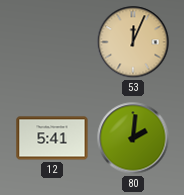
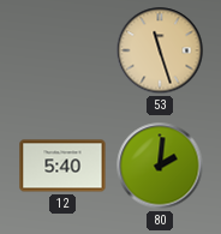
53: 12:04 -> 11:27 (160, 50)
12: 5:41 -> 5:40 (62, 166)
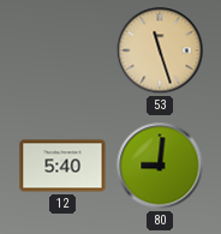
80: 2:01 -> 9:01 (160, 166)
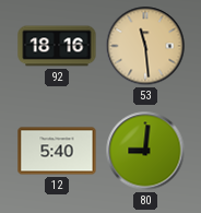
92: none -> 18:16 (57, 46)
53: 11:27 -> 11:29 (145, 46)
